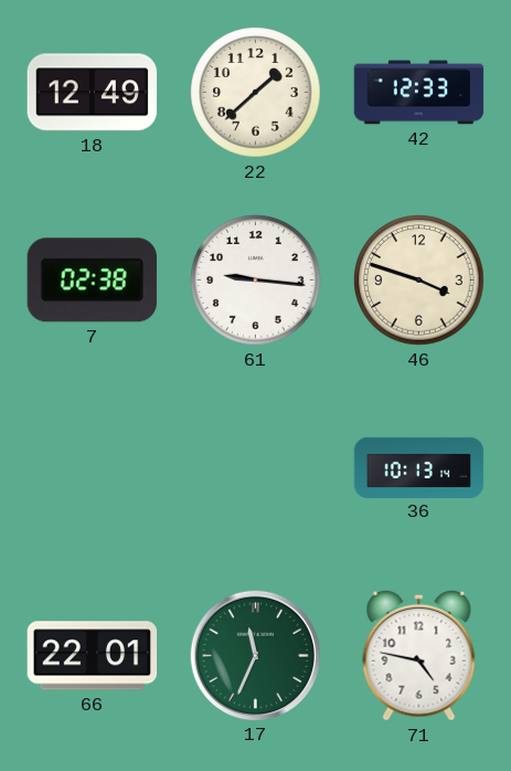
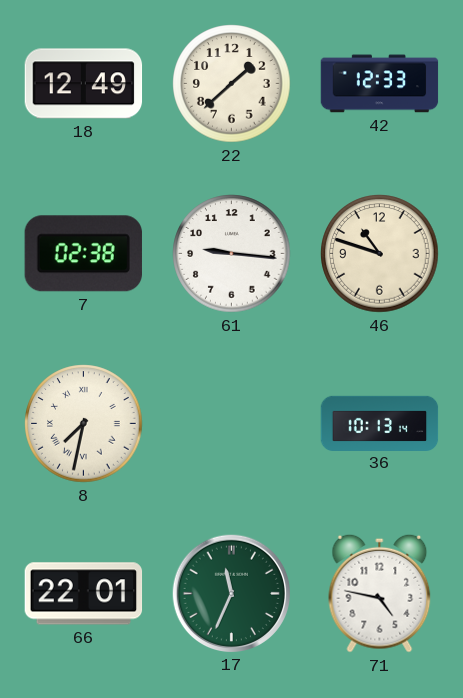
46: 3:48 -> 10:48 (380, 254)
8: none -> 7:32 (84, 424)
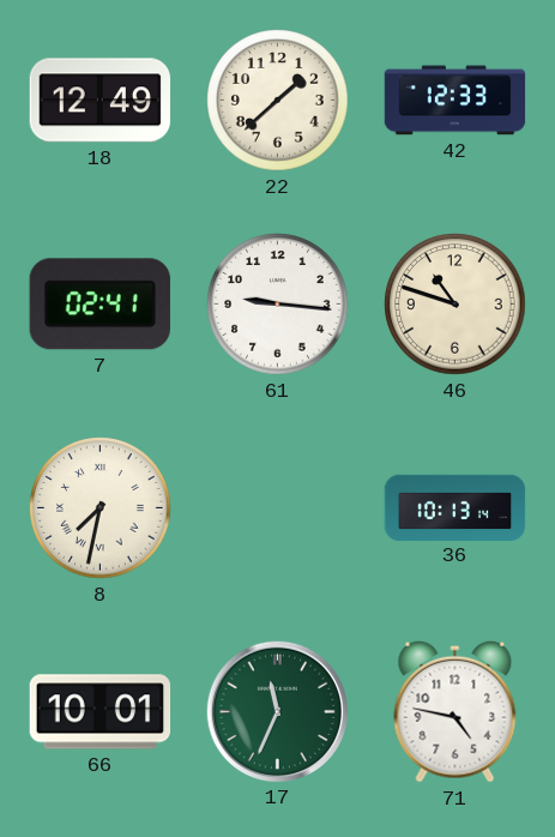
7: 02:38 -> 02:41 (99, 305)
66: 22:01 -> 10:01 (101, 712)
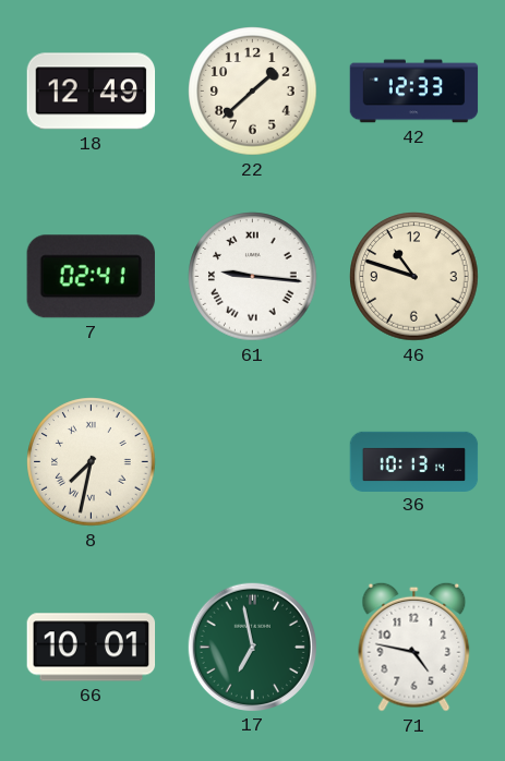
61 numerals: Arabic -> Roman (253, 277)
17: 11:34 -> 6:58 (252, 647)
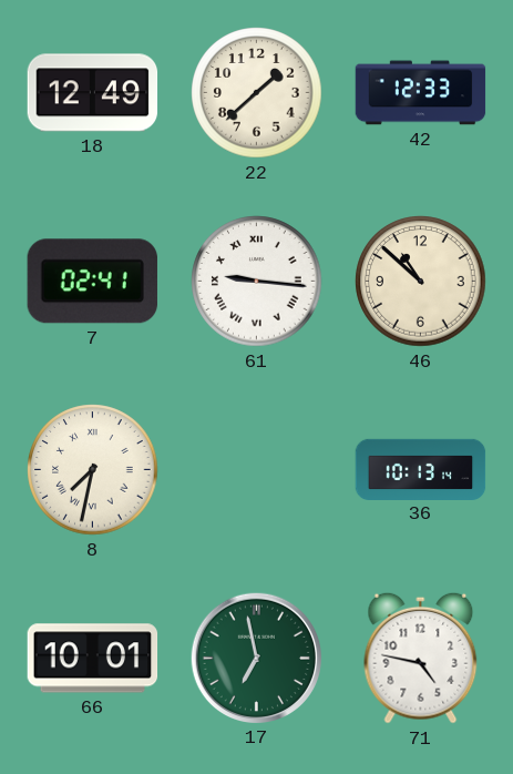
46: 10:48 -> 10:52 (421, 282)
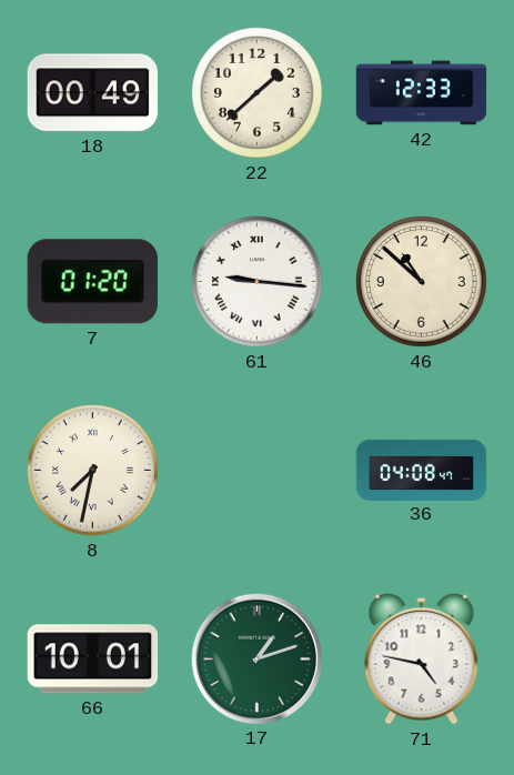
18: 12:49 -> 00:49 (93, 93)
7: 02:41 -> 01:20 (92, 282)
36: 10:13 -> 04:08 (422, 470)
17: 6:58 -> 1:12 (256, 658)
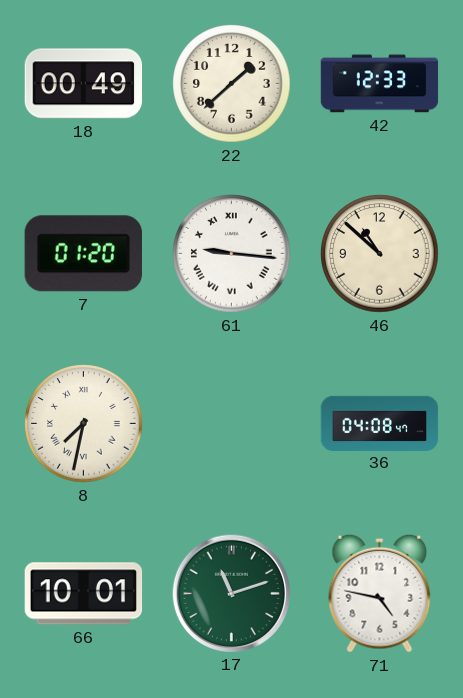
17: 1:12 -> 11:12 (231, 593)
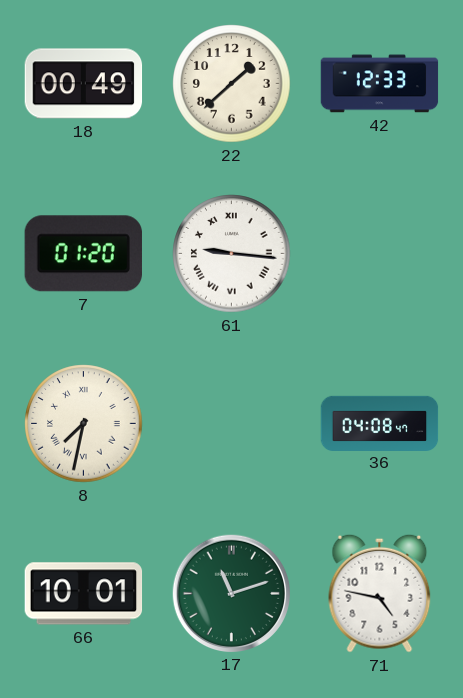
46: 10:52 -> none (380, 254)
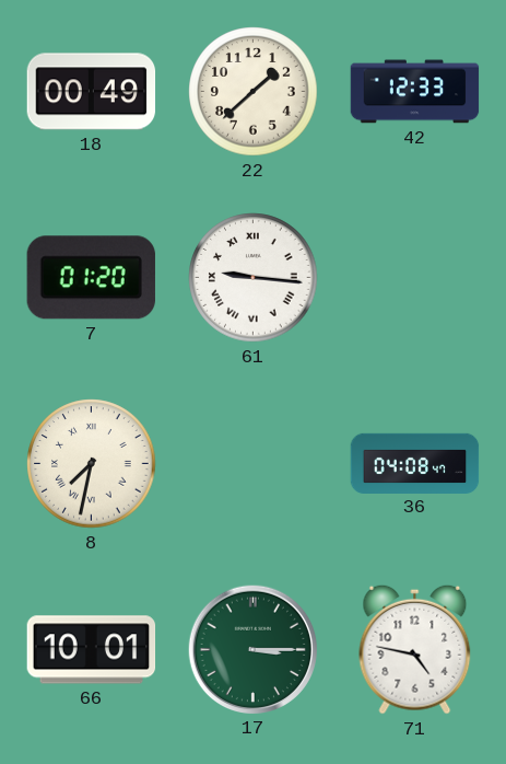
17: 11:12 -> 3:15 (252, 649)
